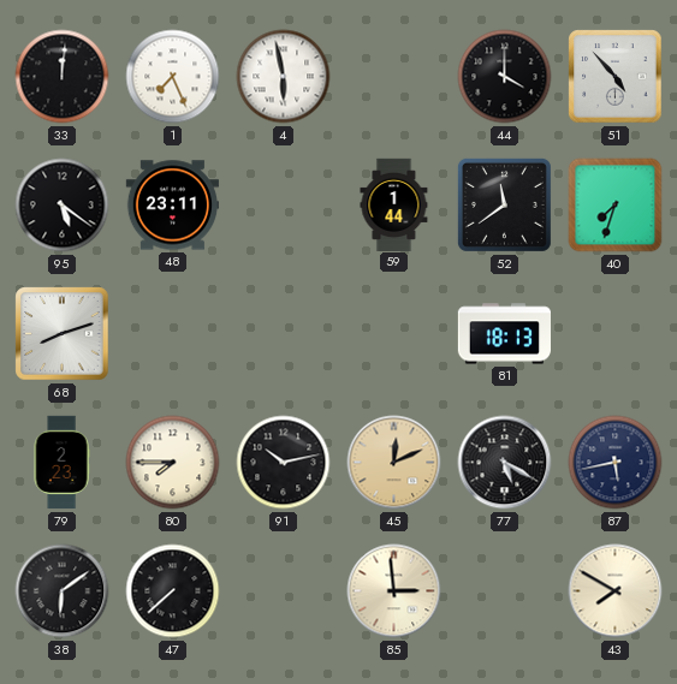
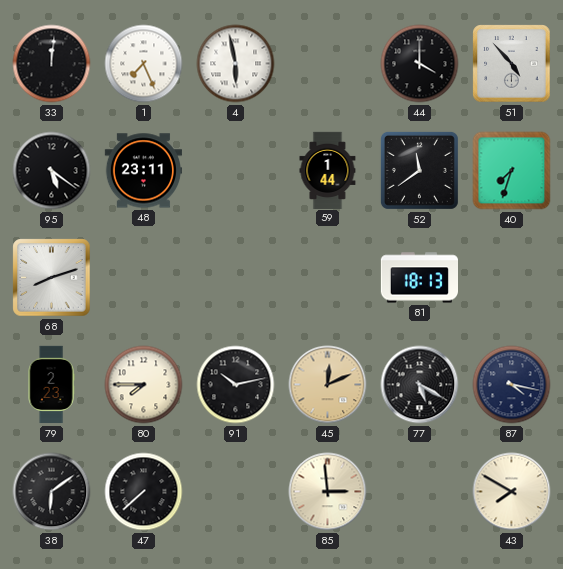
87: 5:43 -> 4:17 (512, 385)
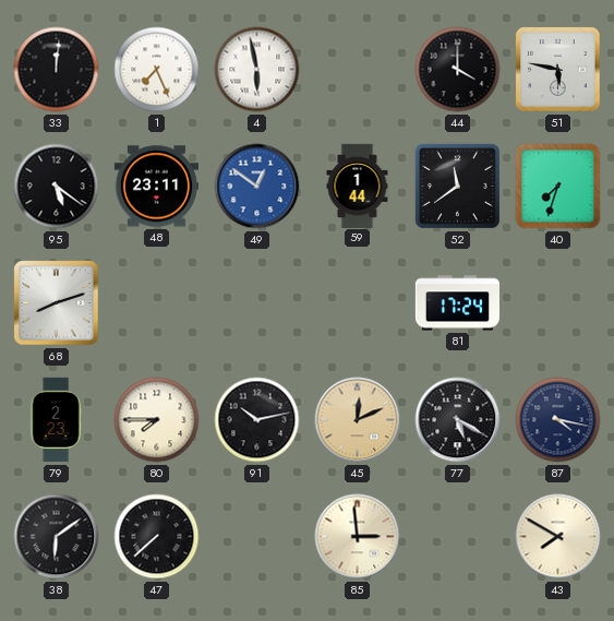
51: 4:53 -> 5:47 (558, 70)
49: none -> 12:51 (257, 187)
81: 18:13 -> 17:24 (457, 303)
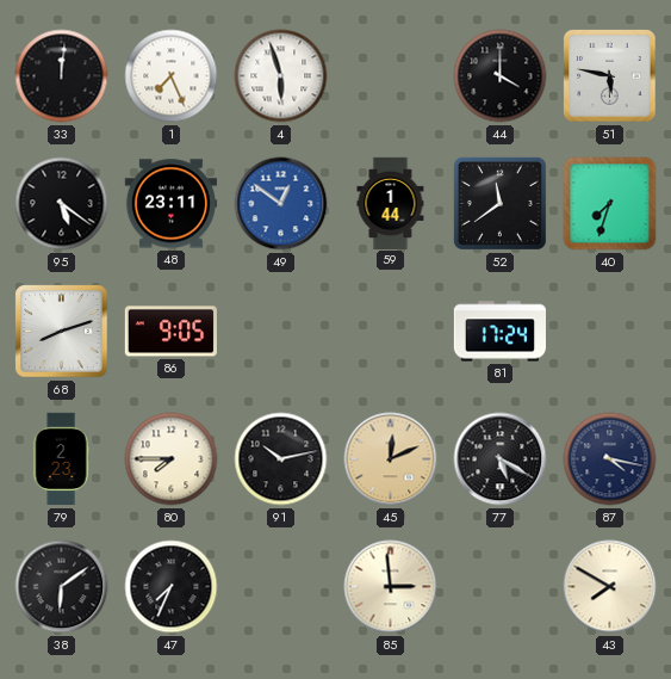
4: 5:58 -> 5:57 (281, 76)
86: none -> 9:05 (170, 332)
47: 7:38 -> 7:34 (172, 587)
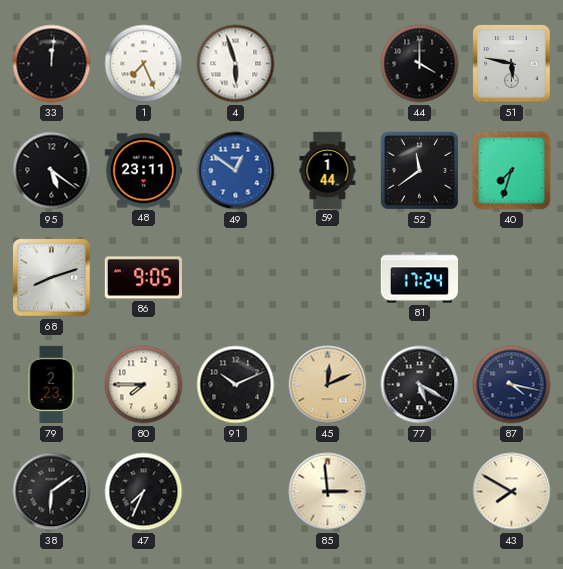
91: 10:13 -> 10:11 (236, 385)
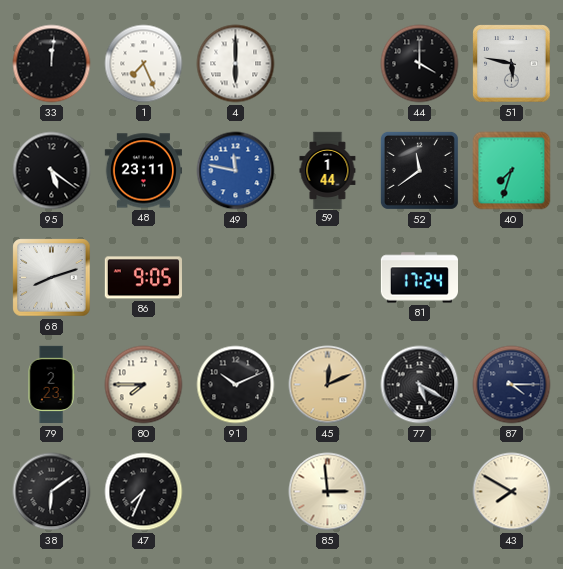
4: 5:57 -> 6:00 (236, 64)
49: 12:51 -> 11:47 (236, 171)
87: 4:17 -> 4:15 (512, 385)
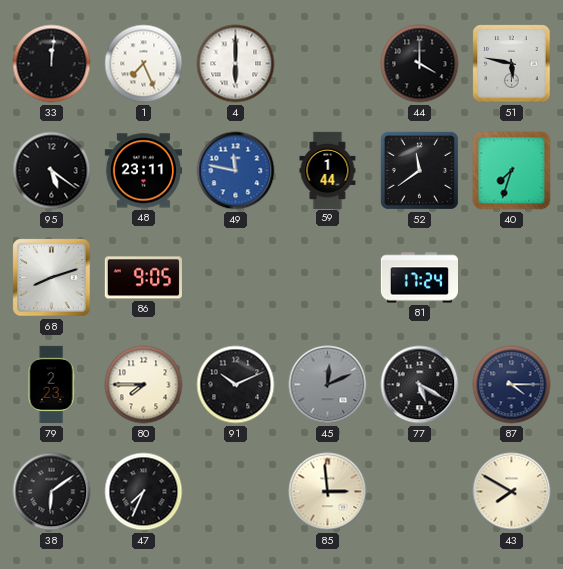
45 dial: champagne -> grey (328, 385)
